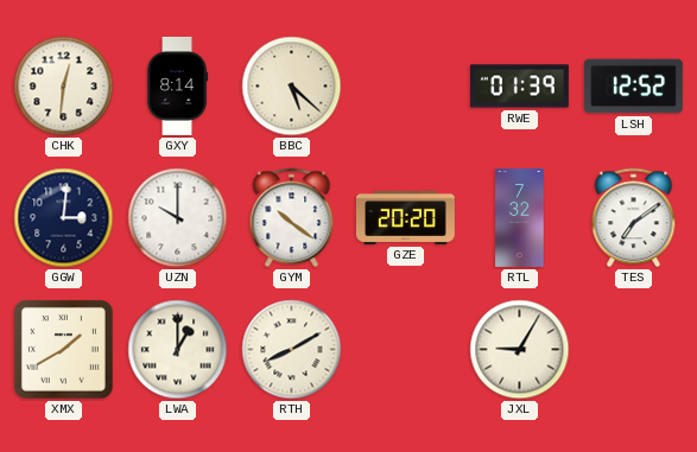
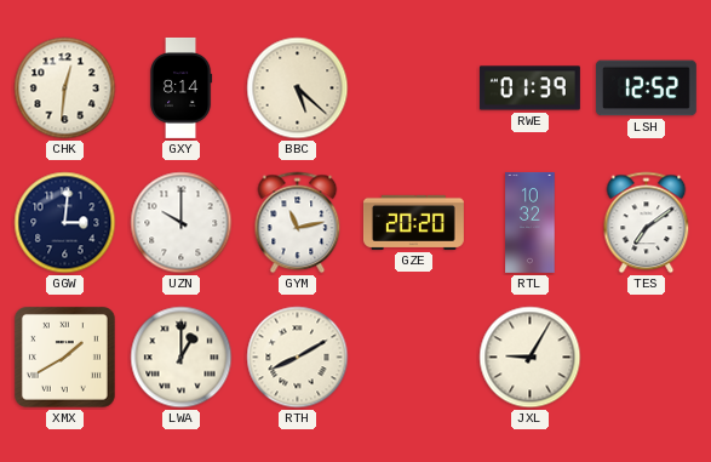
GYM: 10:21 -> 11:13 (298, 223)
RTL: 7:32 -> 10:32 (531, 223)
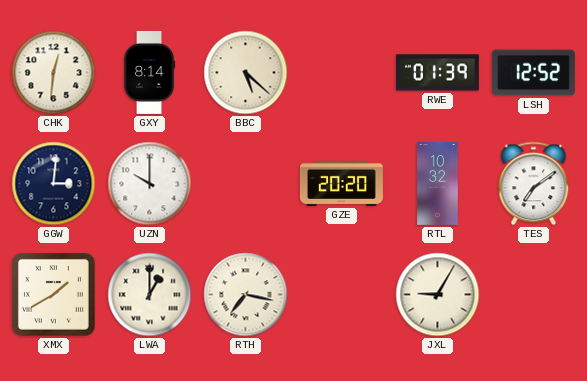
GYM: 11:13 -> none (298, 223)
RTH: 8:10 -> 7:17 (246, 295)
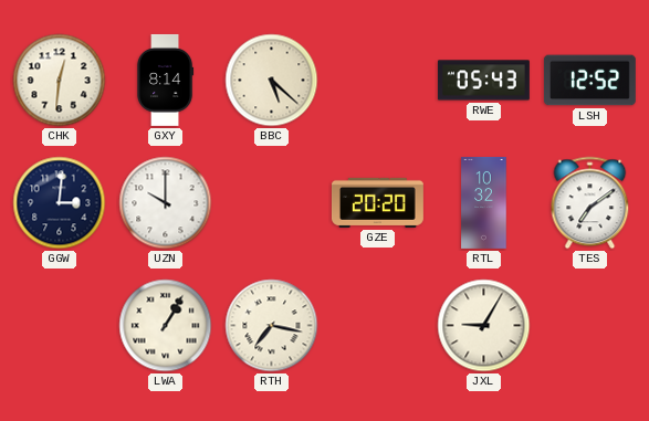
RWE: 01:39 -> 05:43 (483, 81)
XMX: 1:40 -> none (53, 294)
LWA: 1:00 -> 1:05 (166, 326)
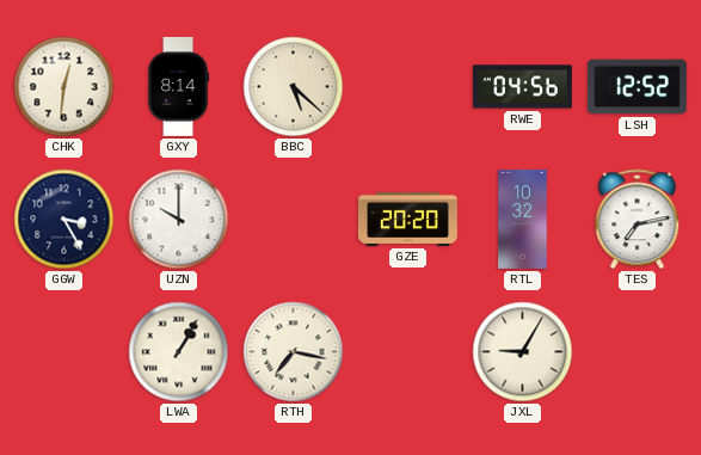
RWE: 05:43 -> 04:56 (522, 87)
GGW: 3:01 -> 3:25 (64, 220)
TES: 7:09 -> 7:13 (638, 220)
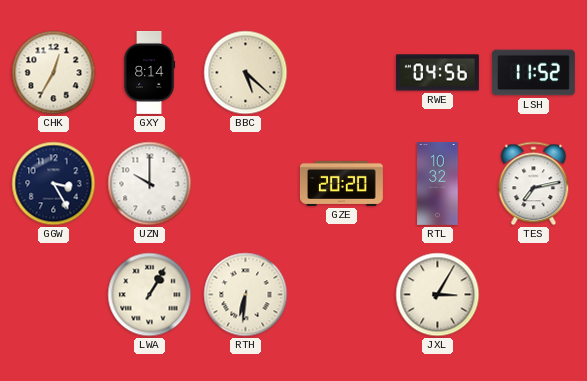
CHK: 12:31 -> 12:35 (54, 73)
LSH: 12:52 -> 11:52 (533, 73)
RTH: 7:17 -> 6:31 (246, 295)
JXL: 9:05 -> 3:05 (438, 295)
